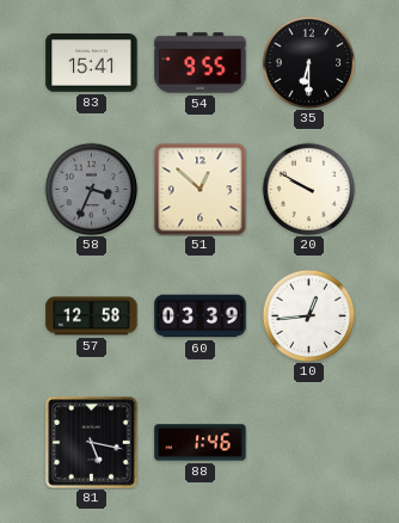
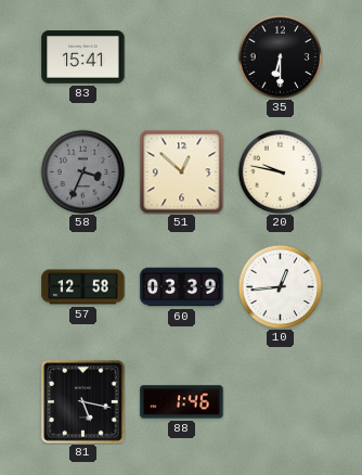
54: 9:55 -> none (201, 63)
20: 9:50 -> 9:47 (280, 171)
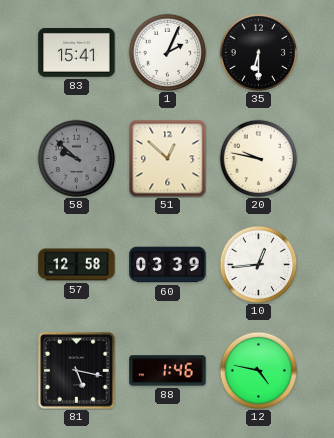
1: none -> 2:04 (167, 52)
58: 3:34 -> 9:52 (76, 158)
12: none -> 4:47 (258, 370)
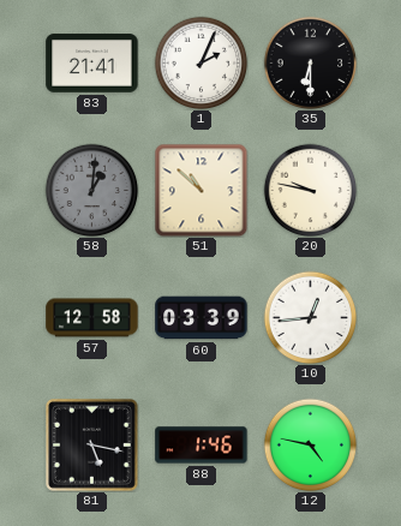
83: 15:41 -> 21:41 (92, 64)
58: 9:52 -> 1:01 (91, 190)
51: 12:52 -> 10:52 (200, 190)
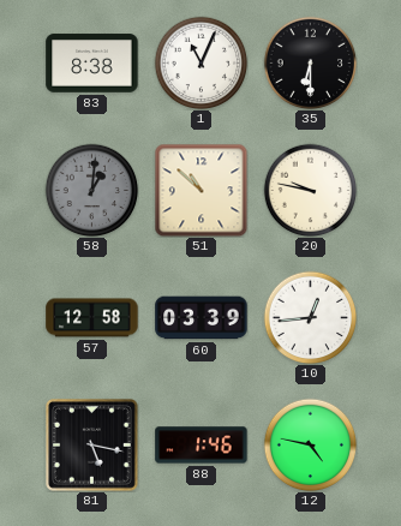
83: 21:41 -> 8:38 (92, 64)
1: 2:04 -> 11:04 (200, 62)
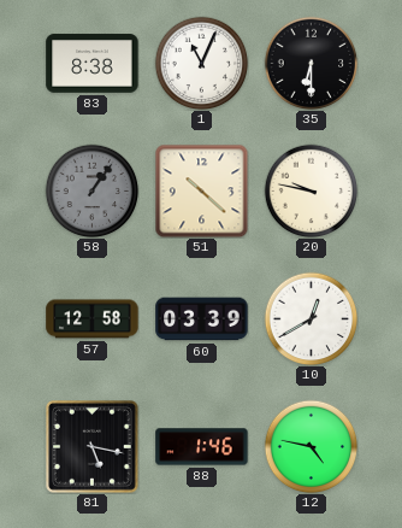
58: 1:01 -> 1:06 (91, 190)
51: 10:52 -> 10:22 (201, 190)
10: 12:44 -> 12:40 (311, 318)
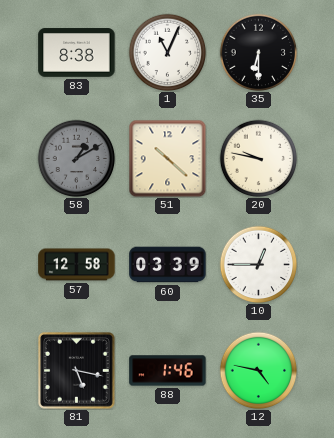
58: 1:06 -> 1:10 (76, 158)
10: 12:40 -> 12:45 (258, 264)
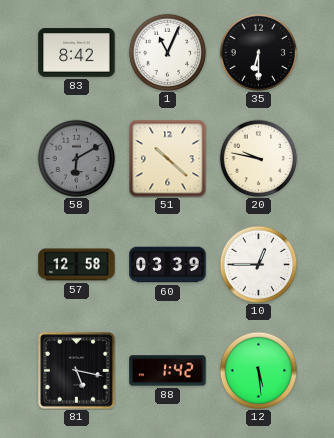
83: 8:38 -> 8:42 (77, 53)
58: 1:10 -> 6:10 (76, 158)
88: 1:46 -> 1:42 (168, 371)
12: 4:47 -> 5:29 (258, 370)
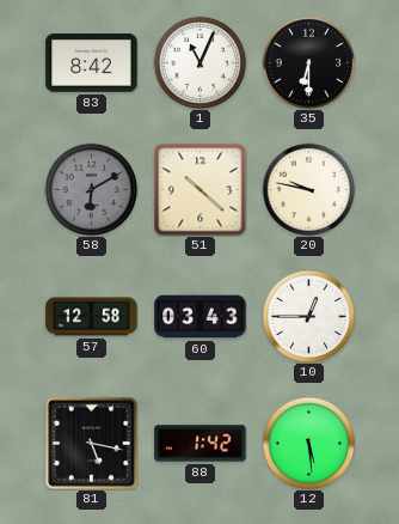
60: 03:39 -> 03:43 (201, 317)
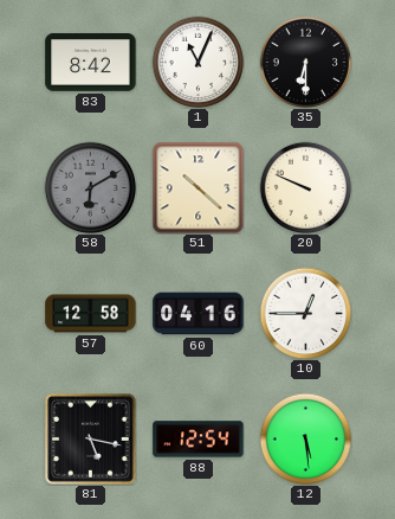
20: 9:47 -> 9:49 (305, 187)
60: 03:43 -> 04:16 (199, 314)
88: 1:42 -> 12:54 (199, 440)
